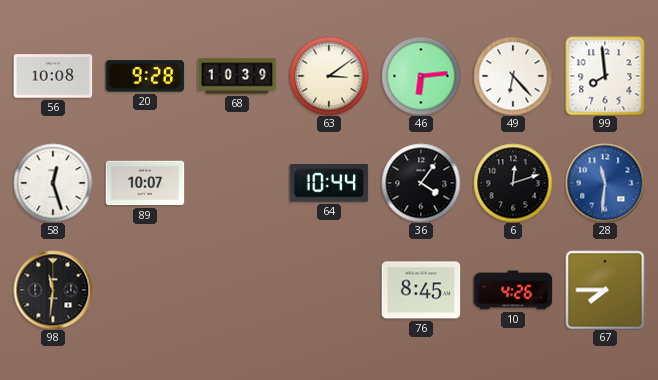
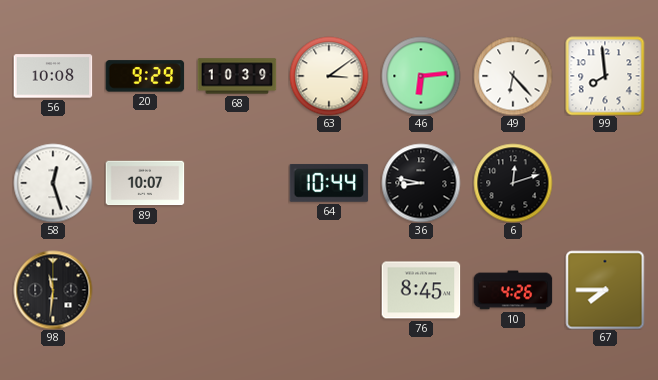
20: 9:28 -> 9:29 (145, 76)
36: 4:06 -> 8:47 (421, 183)
28: 11:31 -> none (605, 183)
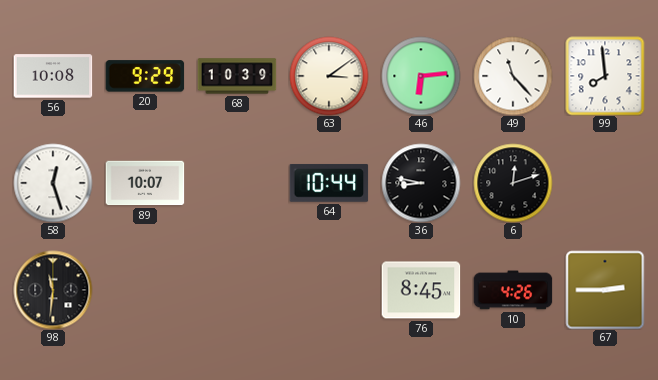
49: 6:23 -> 11:23 (513, 76)
67: 7:45 -> 2:45 (605, 290)
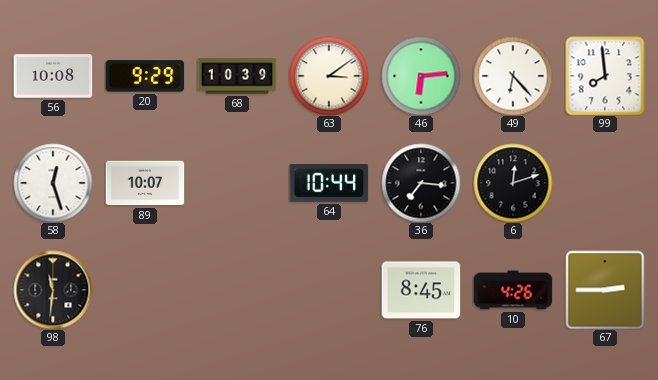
49: 11:23 -> 6:23 (513, 76)
36: 8:47 -> 7:16 (421, 183)
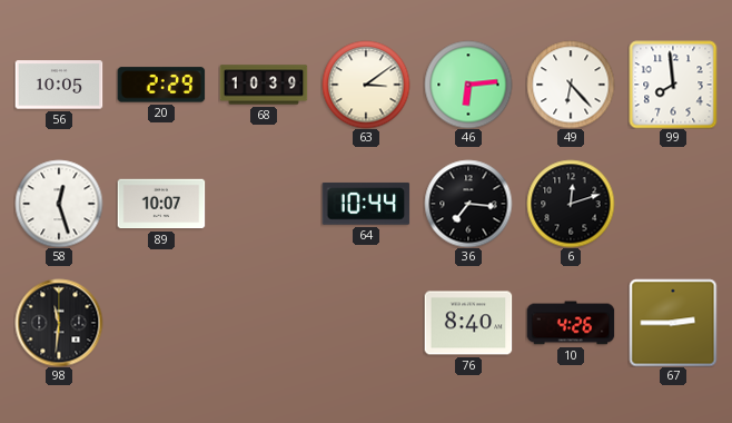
56: 10:08 -> 10:05 (59, 85)
20: 9:29 -> 2:29 (161, 85)
76: 8:45 -> 8:40 (468, 323)
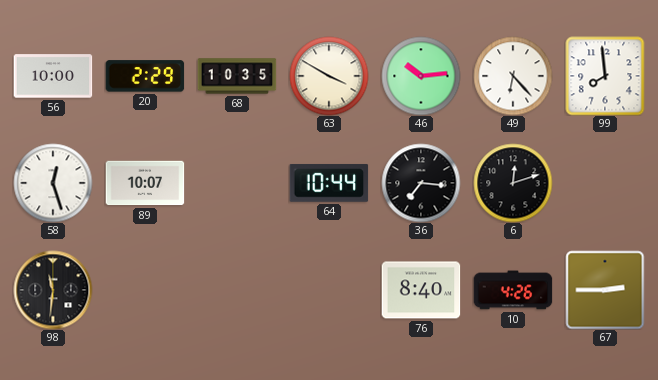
56: 10:05 -> 10:00 (53, 76)
68: 10:39 -> 10:35 (237, 76)
63: 3:09 -> 3:50 (329, 76)
46: 6:14 -> 10:14 (421, 76)
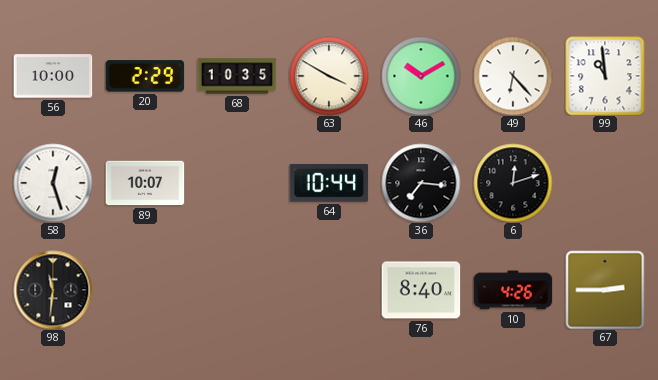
46: 10:14 -> 10:10 (421, 76)
99: 7:59 -> 10:59 (605, 76)
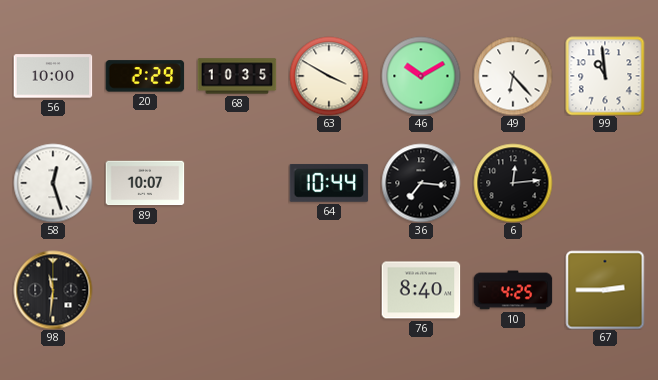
6: 12:12 -> 12:14 (513, 183)
10: 4:26 -> 4:25 (513, 290)
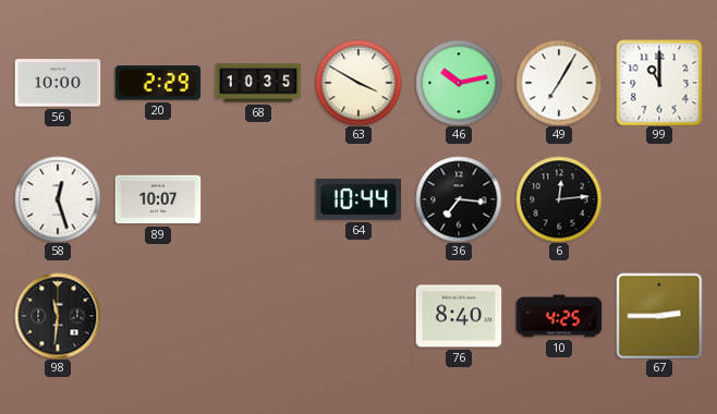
46: 10:10 -> 10:13 (459, 83)
49: 6:23 -> 7:05 (559, 83)
99: 10:59 -> 11:00 (659, 83)
